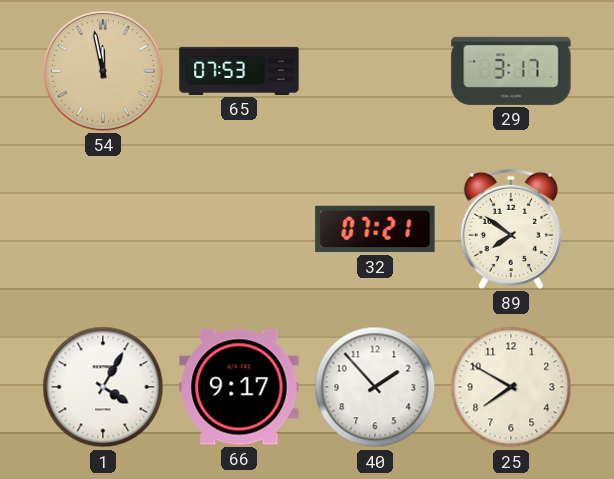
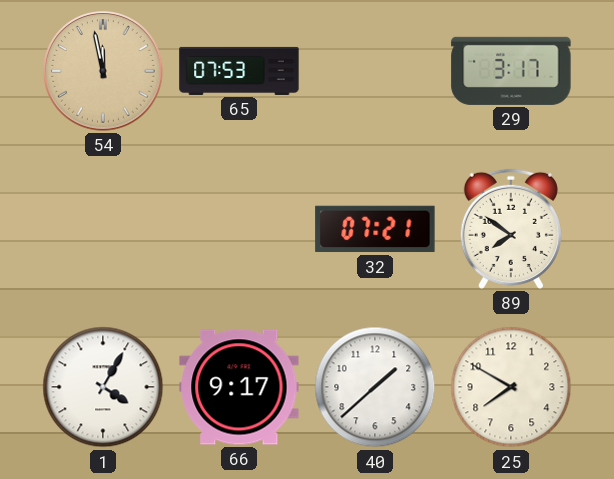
40: 1:53 -> 1:38 (375, 387)
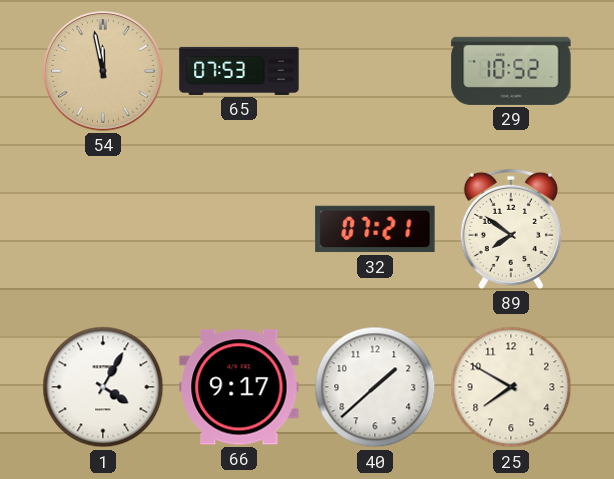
29: 3:17 -> 10:52 (511, 71)
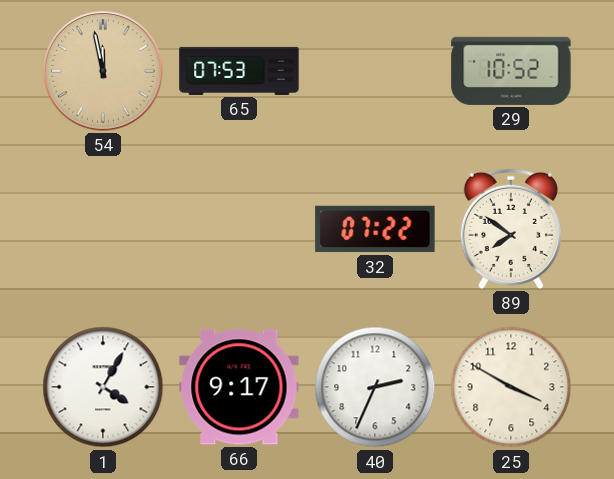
32: 07:21 -> 07:22 (375, 229)
40: 1:38 -> 2:34 (375, 387)
25: 7:50 -> 3:50 (511, 387)
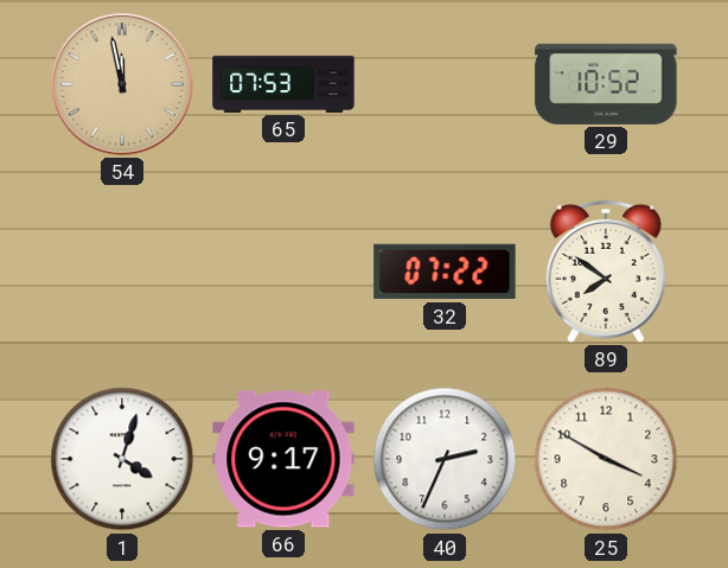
1: 4:05 -> 4:03 (122, 459)
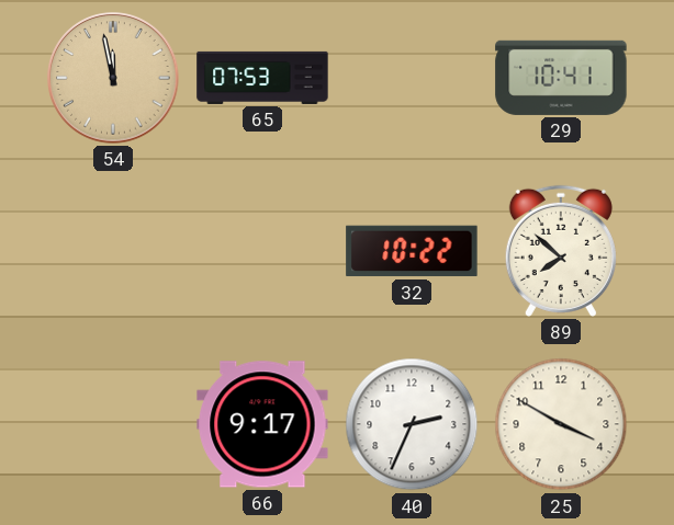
29: 10:52 -> 10:41 (561, 78)
32: 07:22 -> 10:22 (412, 251)
89: 7:51 -> 7:52 (561, 251)
1: 4:03 -> none (122, 459)
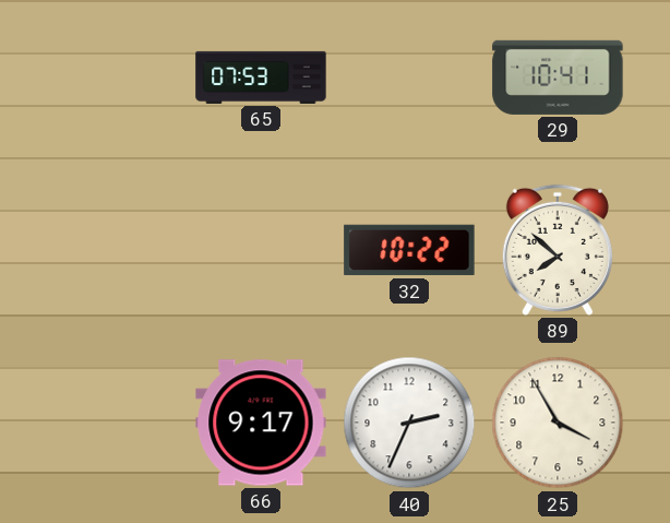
54: 11:58 -> none (113, 78)
25: 3:50 -> 3:55 (558, 423)
